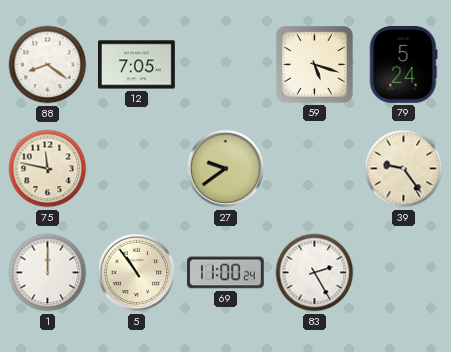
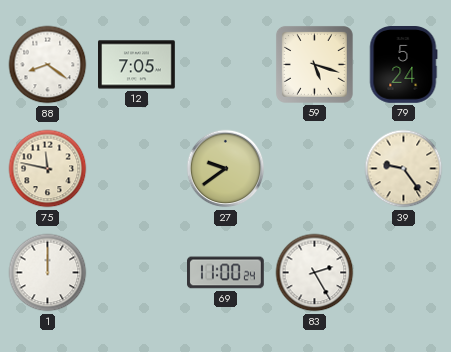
5: 10:54 -> none (137, 273)
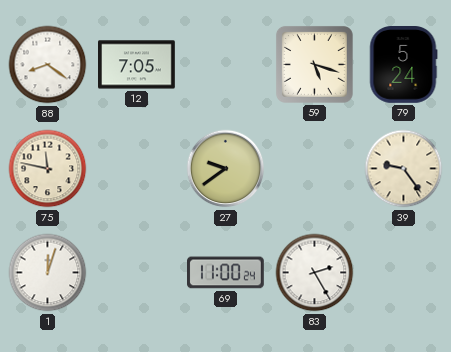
1: 12:00 -> 12:03 (48, 273)
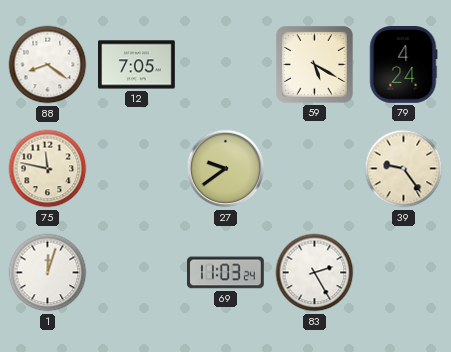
59: 5:18 -> 5:20 (314, 64)
79: 5:24 -> 4:24 (403, 65)
69: 11:00 -> 11:03 (226, 273)
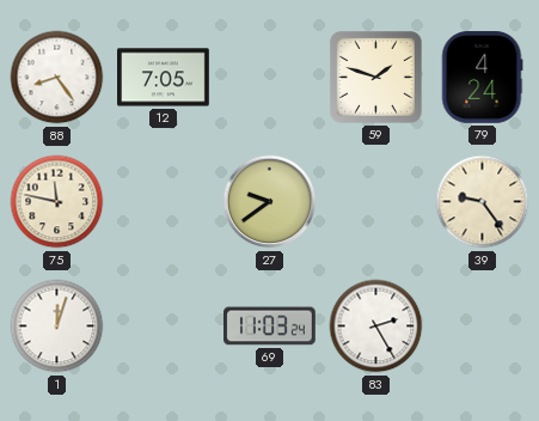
88: 8:21 -> 8:24 (57, 78)
59: 5:20 -> 1:48 (375, 77)
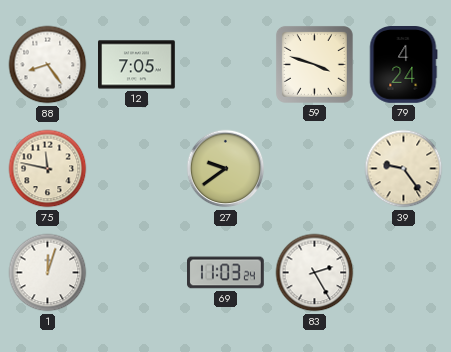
59: 1:48 -> 3:48 (314, 64)
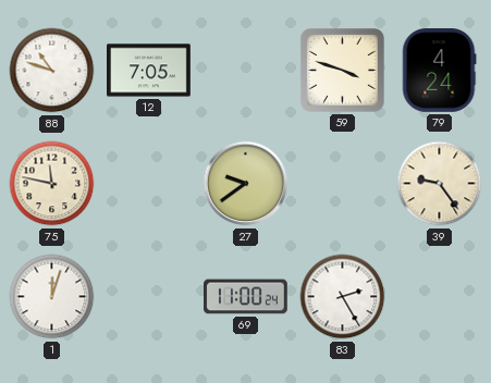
88: 8:24 -> 10:48 (52, 71)
69: 11:03 -> 11:00 (246, 297)
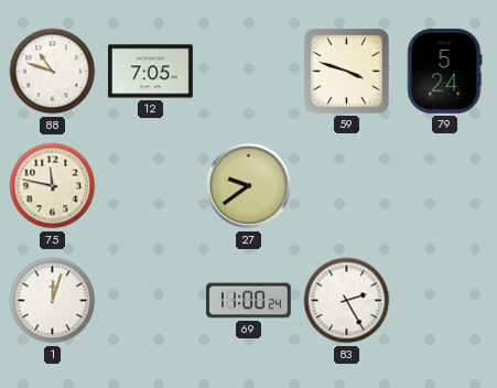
79: 4:24 -> 5:24 (444, 72)
39: 9:24 -> none (440, 184)
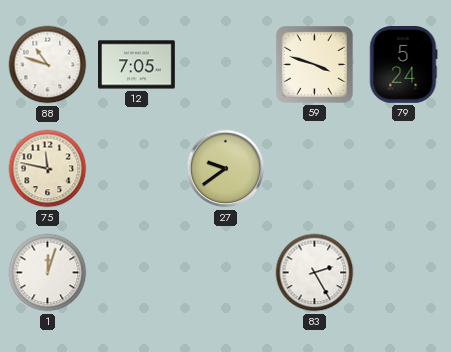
69: 11:00 -> none (249, 301)
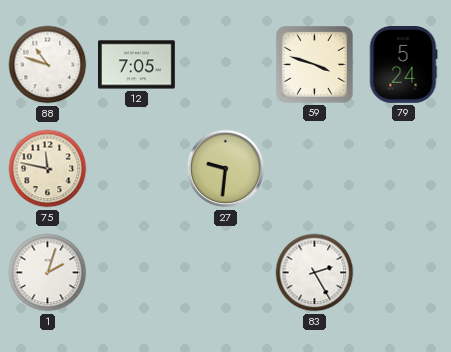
27: 9:39 -> 9:31 (226, 169)
1: 12:03 -> 2:03 (48, 273)
